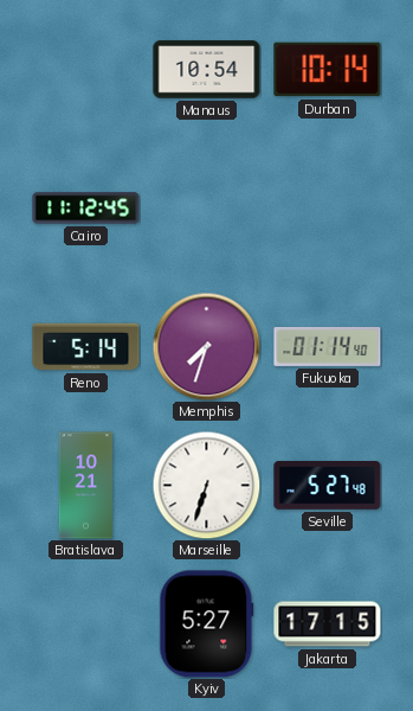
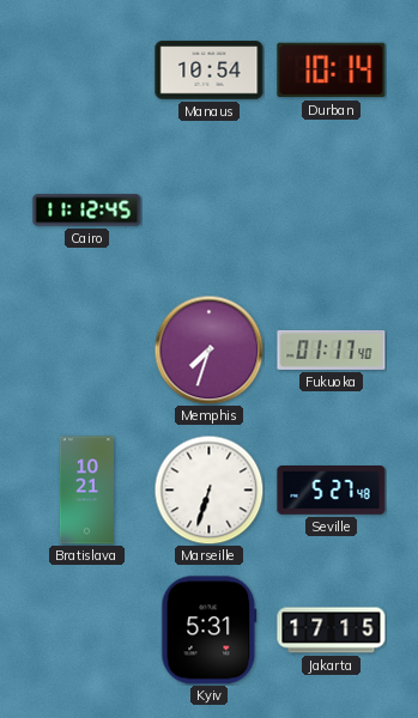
Reno: 5:14 -> none (86, 347)
Fukuoka: 01:14 -> 01:17 (332, 349)
Kyiv: 5:27 -> 5:31 (210, 631)
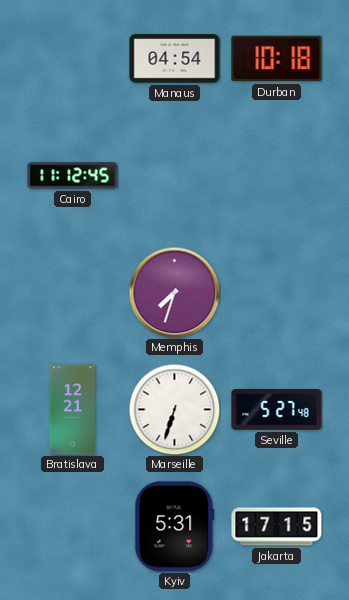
Manaus: 10:54 -> 04:54 (175, 59)
Durban: 10:14 -> 10:18 (277, 59)
Fukuoka: 01:17 -> none (332, 349)
Bratislava: 10:21 -> 12:21 (73, 410)
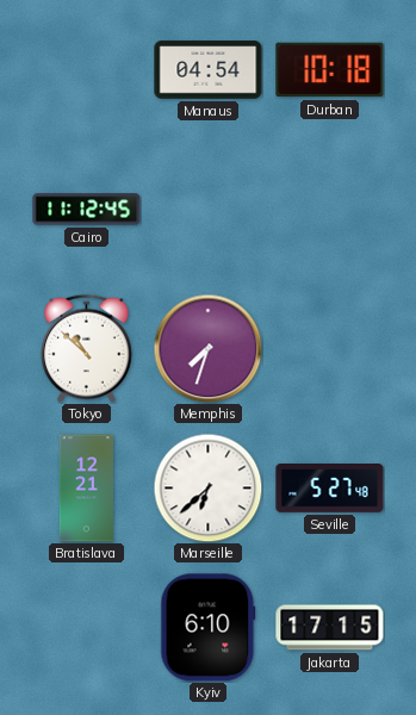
Tokyo: none -> 10:52 (87, 348)
Marseille: 6:33 -> 6:38 (207, 487)
Kyiv: 5:31 -> 6:10 (209, 628)
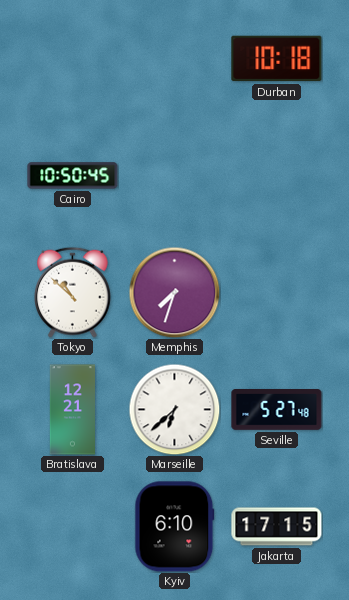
Manaus: 04:54 -> none (209, 70)
Cairo: 11:12 -> 10:50 (73, 176)
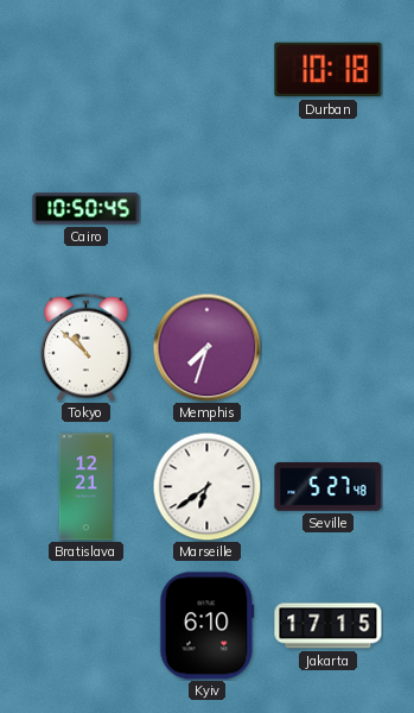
Marseille: 6:38 -> 6:39 (206, 486)
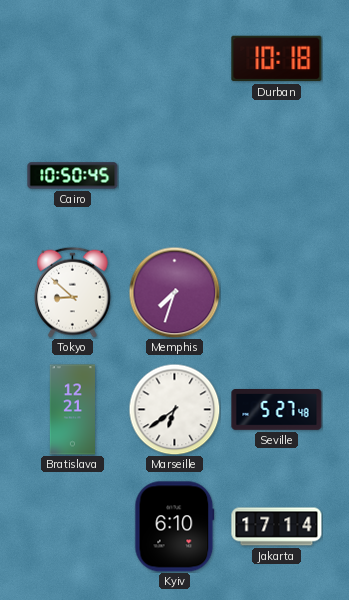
Tokyo: 10:52 -> 8:52 (73, 292)
Jakarta: 17:15 -> 17:14 (277, 527)
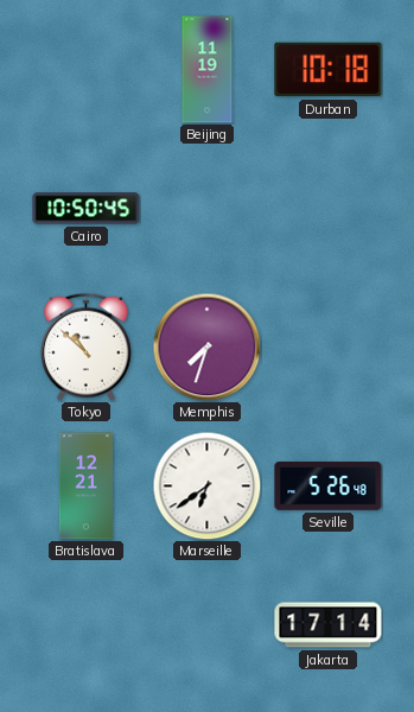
Beijing: none -> 11:19 (208, 70)
Tokyo: 8:52 -> 10:52 (87, 347)
Seville: 5:27 -> 5:26 (329, 487)
Kyiv: 6:10 -> none (175, 527)
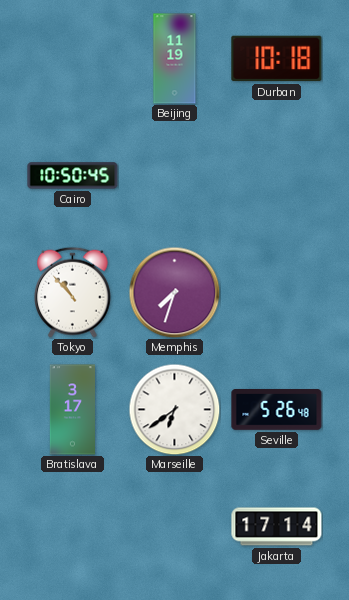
Tokyo: 10:52 -> 10:53 (73, 292)
Bratislava: 12:21 -> 3:17 (73, 410)
